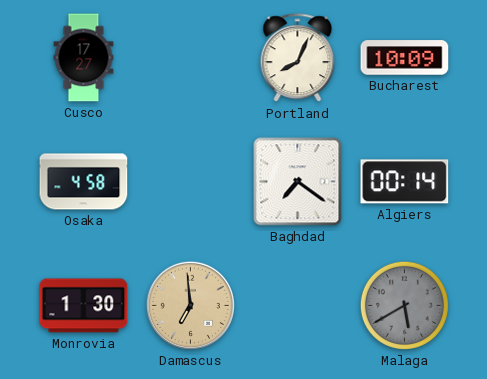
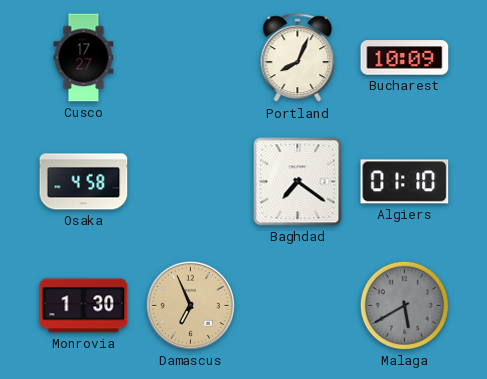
Algiers: 00:14 -> 01:10 (405, 182)
Damascus: 6:59 -> 6:56 (190, 305)
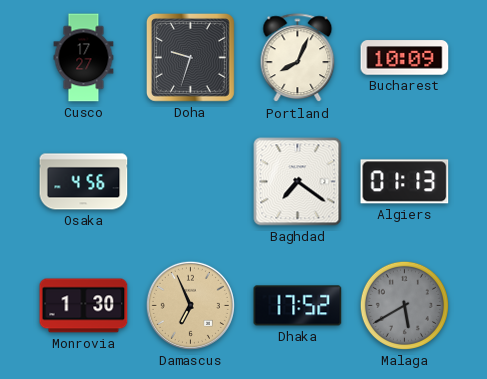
Doha: none -> 9:33 (190, 57)
Osaka: 4:58 -> 4:56 (84, 182)
Algiers: 01:10 -> 01:13 (405, 182)
Dhaka: none -> 17:52 (298, 306)
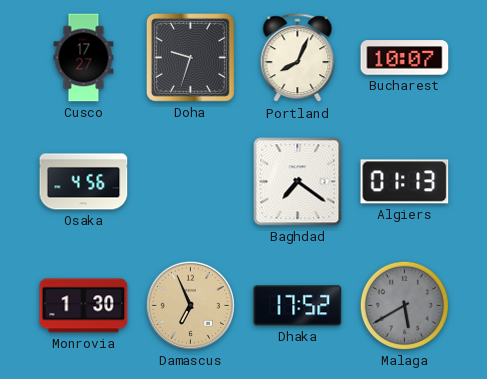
Bucharest: 10:09 -> 10:07 (405, 58)
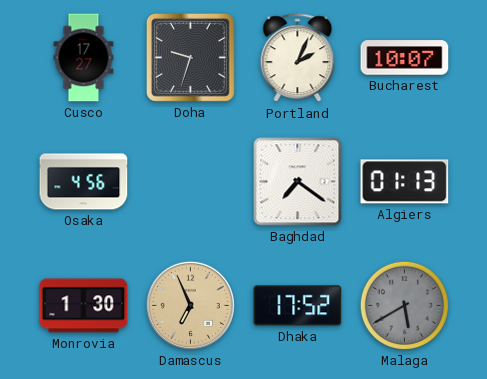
Portland: 8:04 -> 2:04 (298, 58)
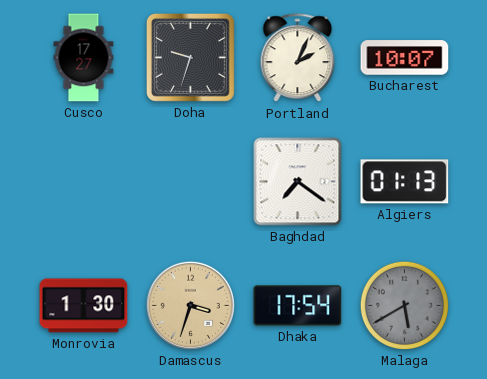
Osaka: 4:56 -> none (84, 182)
Damascus: 6:56 -> 3:33 (190, 305)
Dhaka: 17:52 -> 17:54 (298, 306)
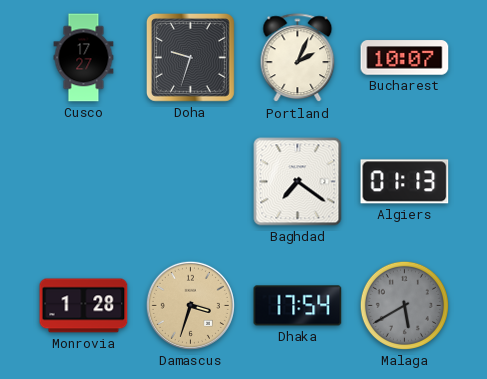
Monrovia: 1:30 -> 1:28 (84, 306)
